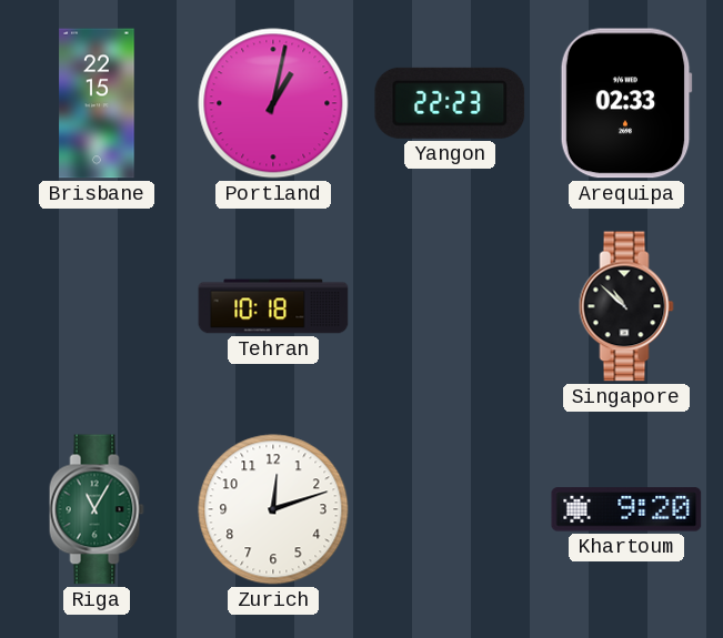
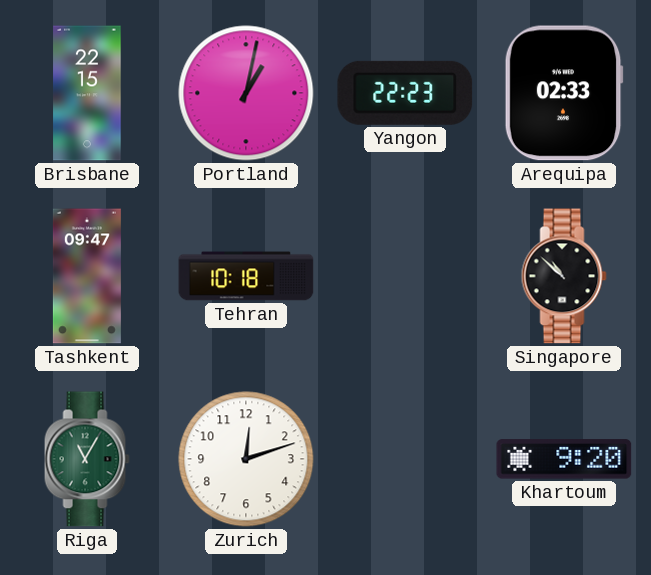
Tashkent: none -> 09:47 (87, 276)
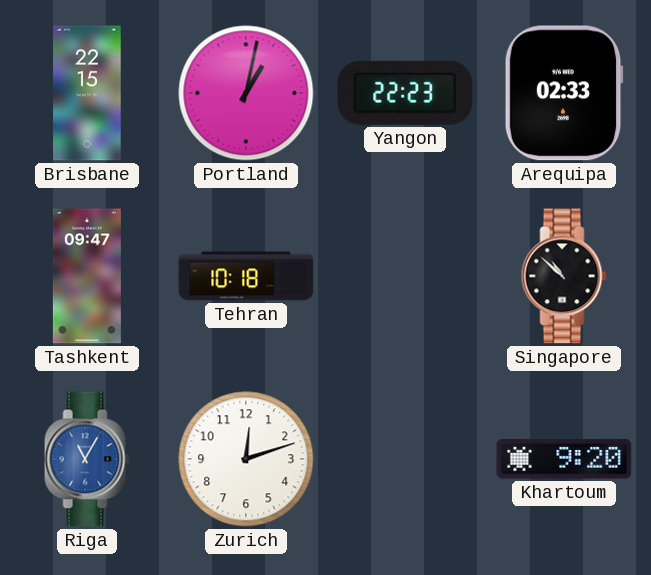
Riga dial: green -> blue (87, 459)
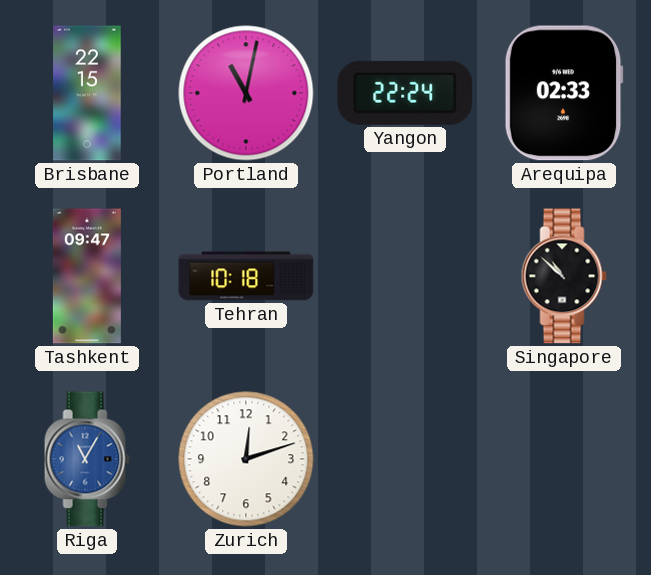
Portland: 1:02 -> 11:02 (246, 93)
Yangon: 22:23 -> 22:24 (405, 93)
Khartoum: 9:20 -> none (564, 459)
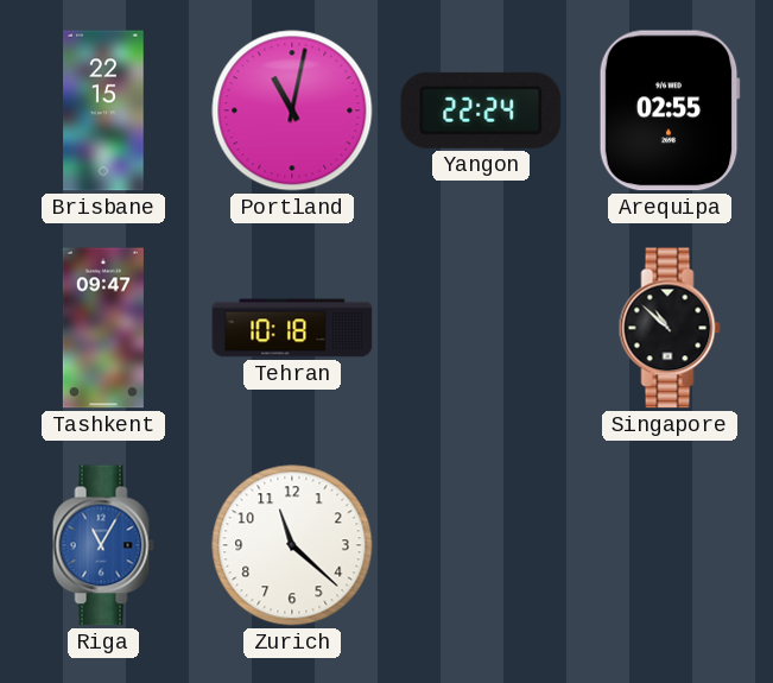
Arequipa: 02:33 -> 02:55 (670, 110)
Zurich: 12:12 -> 11:22 (292, 545)
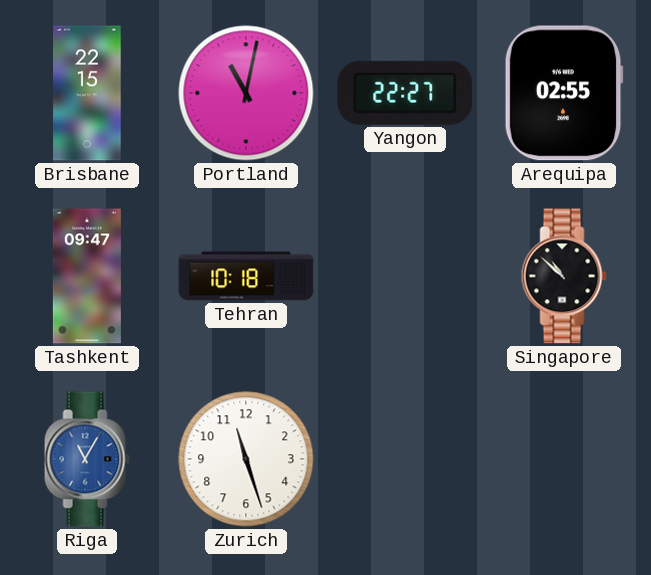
Yangon: 22:24 -> 22:27 (405, 93)
Zurich: 11:22 -> 11:27 (246, 459)
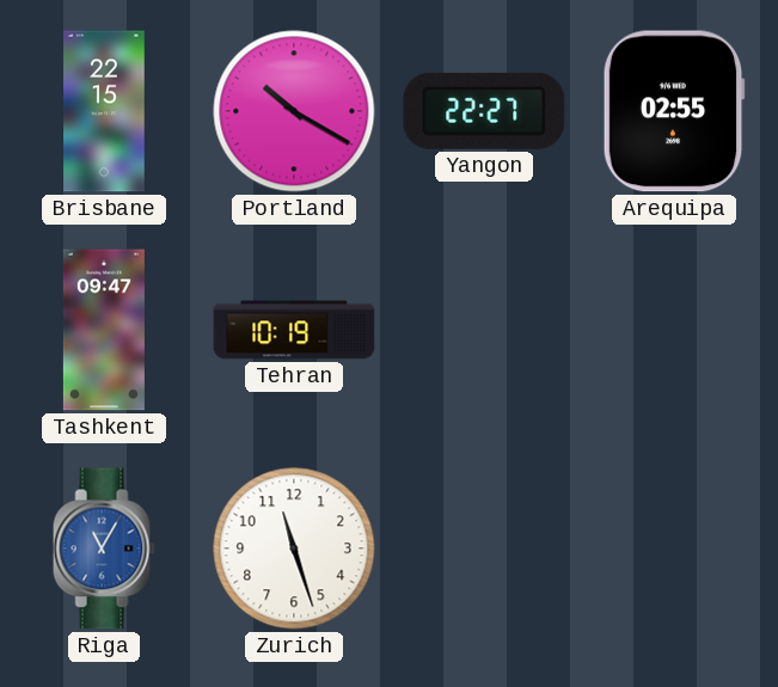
Portland: 11:02 -> 10:20 (294, 111)
Tehran: 10:18 -> 10:19 (294, 330)
Singapore: 10:52 -> none (564, 276)
